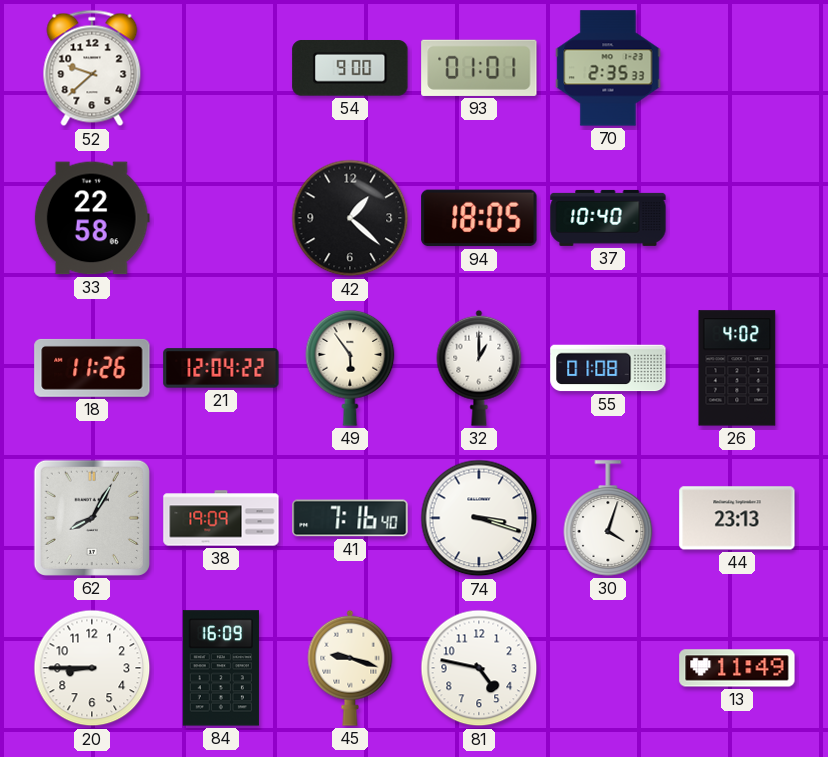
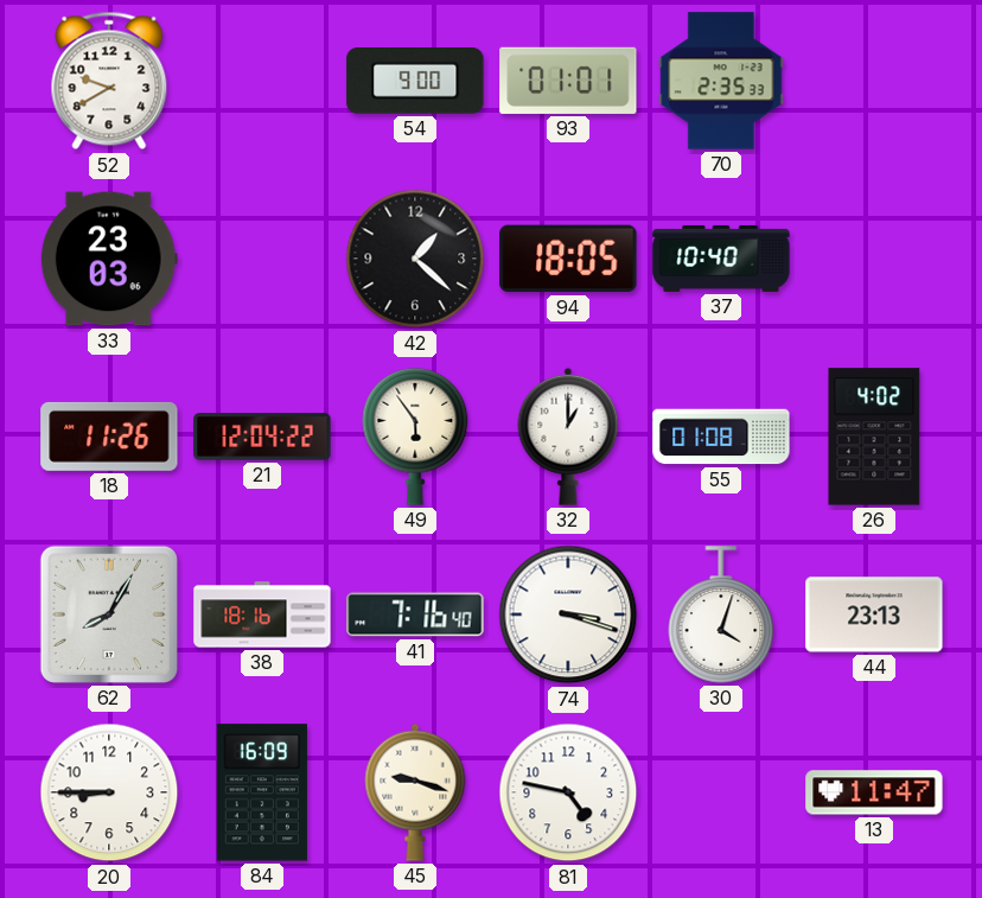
52: 9:38 -> 9:40 (109, 81)
33: 22:58 -> 23:03 (109, 259)
38: 19:09 -> 18:16 (262, 614)
13: 11:49 -> 11:47 (874, 792)
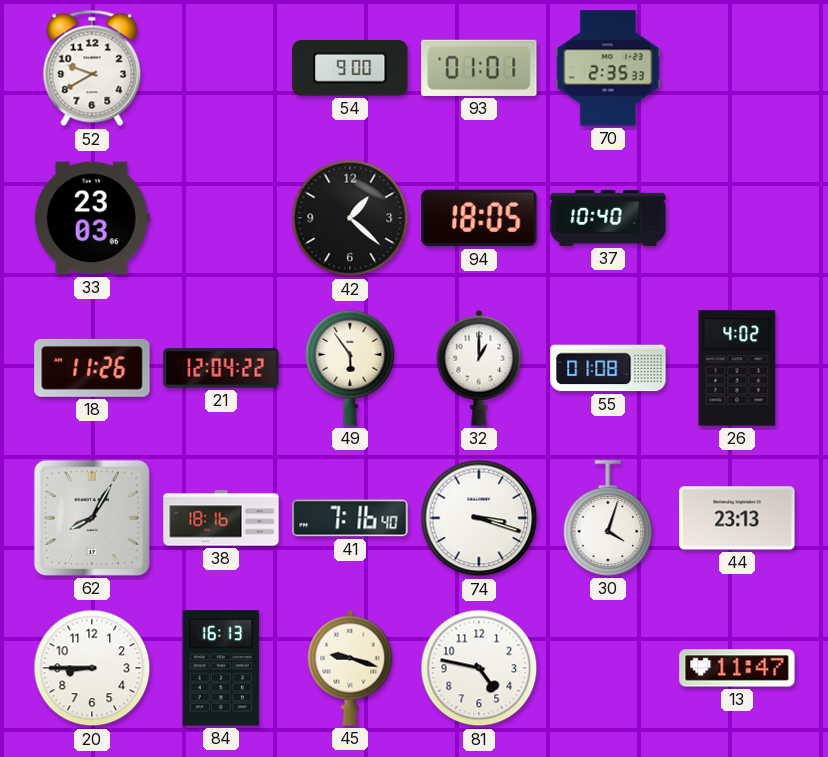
84: 16:09 -> 16:13 (221, 668)
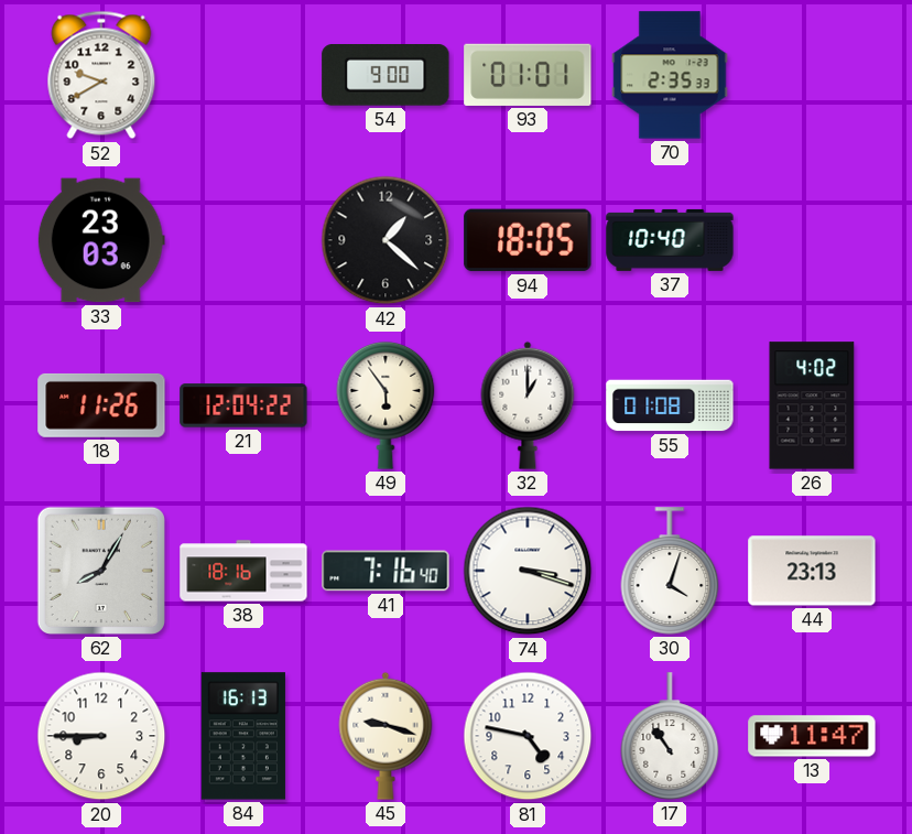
17: none -> 10:54 (670, 736)
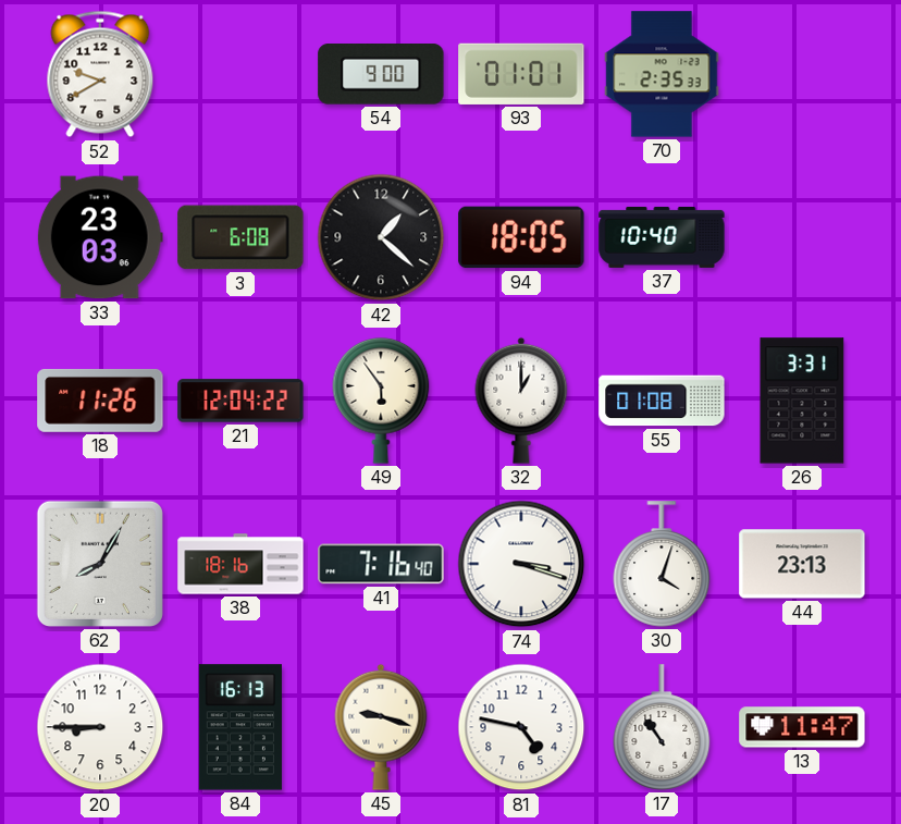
3: none -> 6:08 (240, 237)
26: 4:02 -> 3:31 (802, 401)
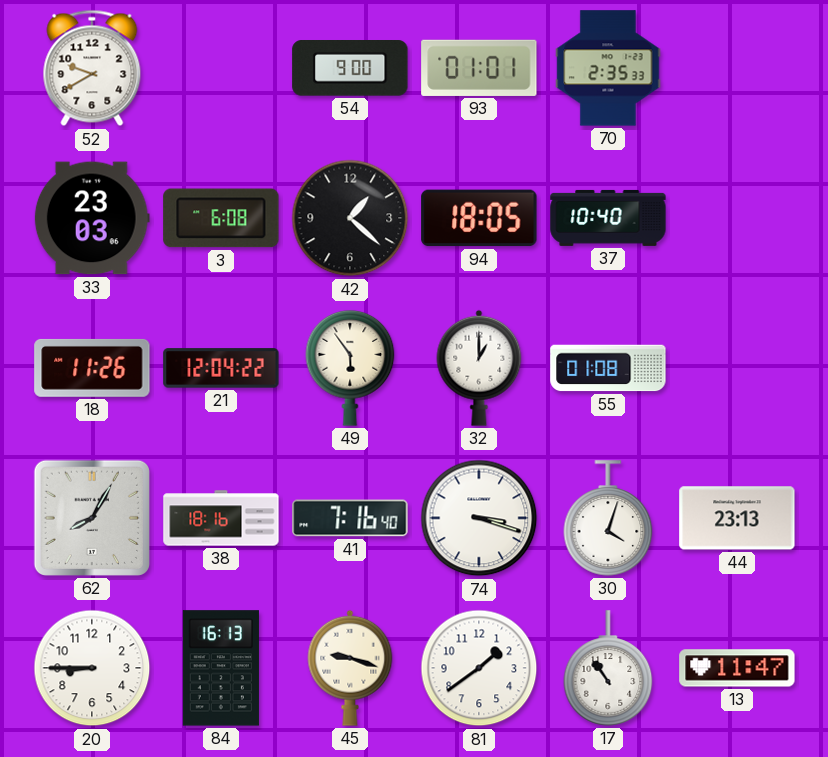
26: 3:31 -> none (802, 401)
81: 4:47 -> 1:39 (479, 668)
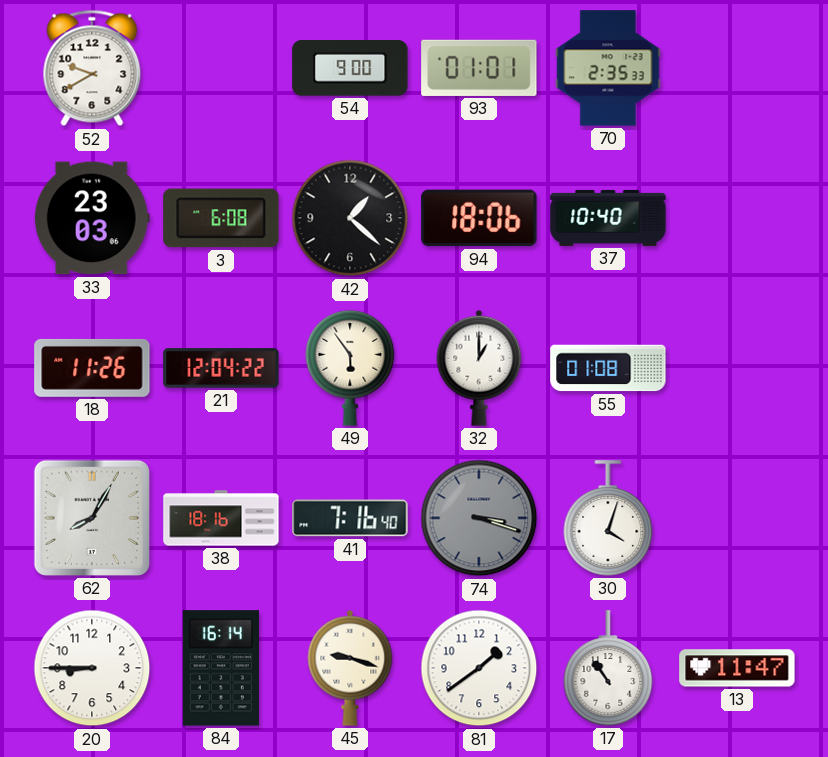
94: 18:05 -> 18:06 (479, 218)
74 dial: white -> grey (479, 518)
44: 23:13 -> none (737, 518)
84: 16:13 -> 16:14 (221, 668)
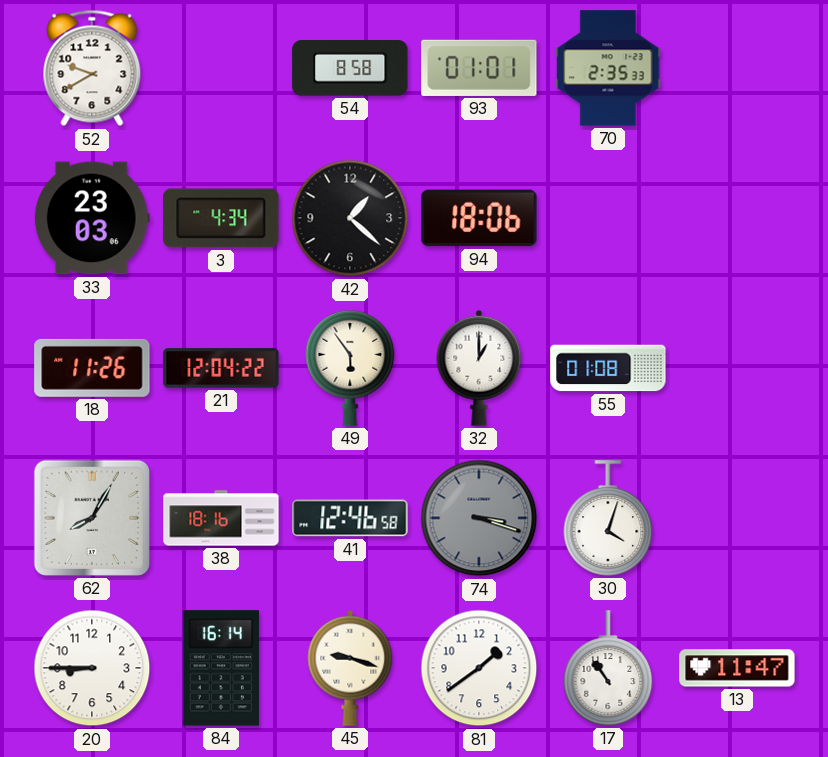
54: 9:00 -> 8:58 (350, 69)
3: 6:08 -> 4:34 (221, 218)
37: 10:40 -> none (608, 218)
41: 7:16 -> 12:46 (350, 518)
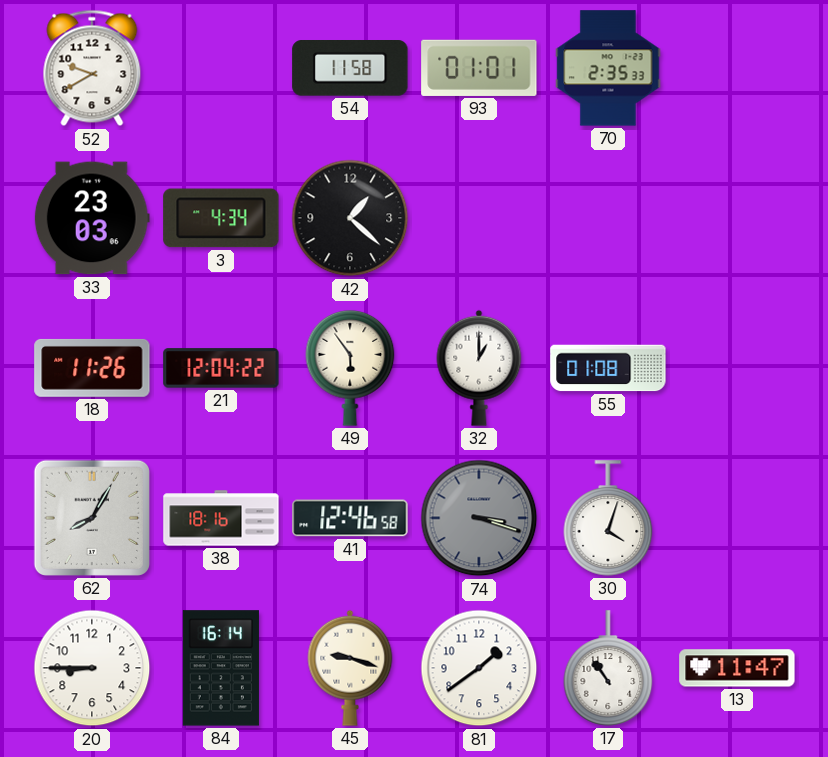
54: 8:58 -> 11:58 (350, 69)
94: 18:06 -> none (479, 218)
